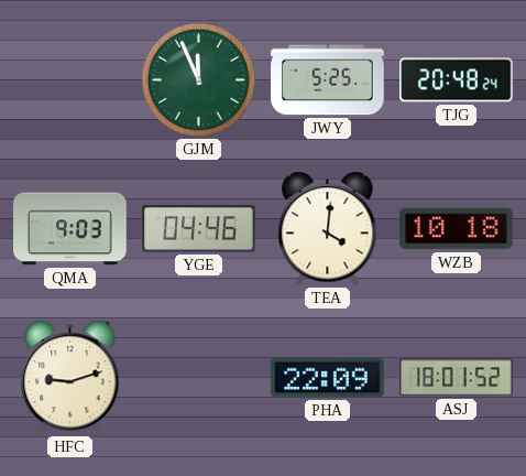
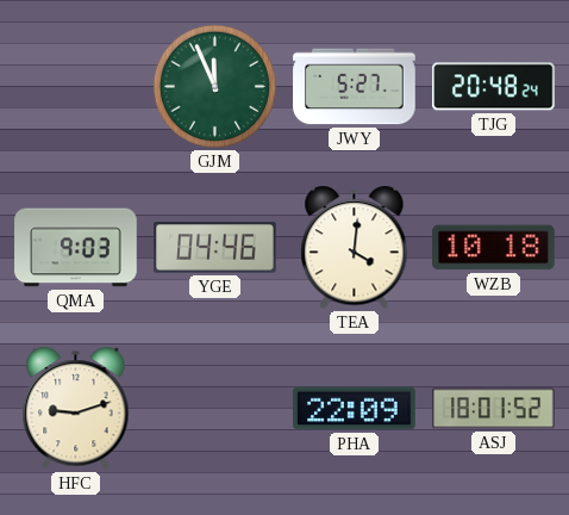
JWY: 5:25 -> 5:27 (355, 87)
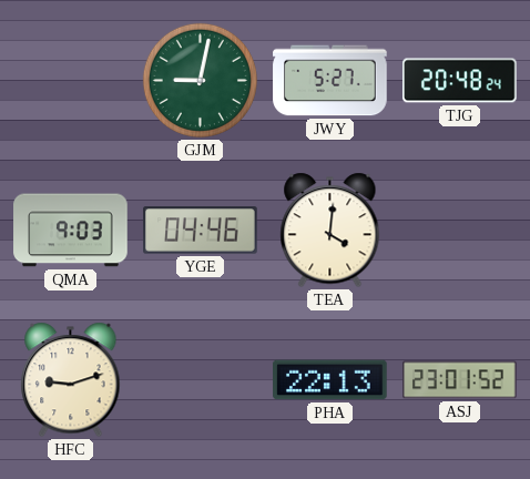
GJM: 11:56 -> 9:02 (200, 80)
WZB: 10:18 -> none (494, 248)
PHA: 22:09 -> 22:13 (330, 380)
ASJ: 18:01 -> 23:01 (460, 380)
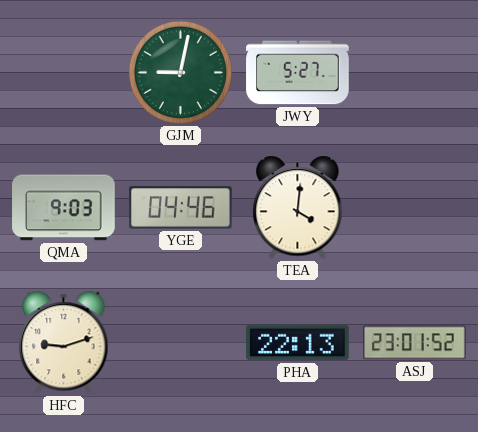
TJG: 20:48 -> none (460, 81)
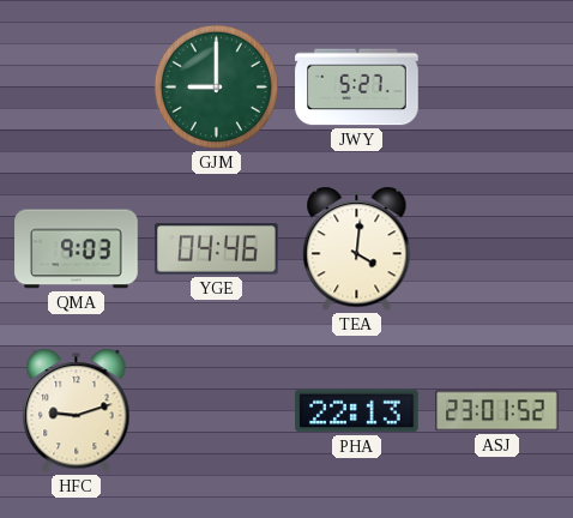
GJM: 9:02 -> 9:00 (216, 86)
